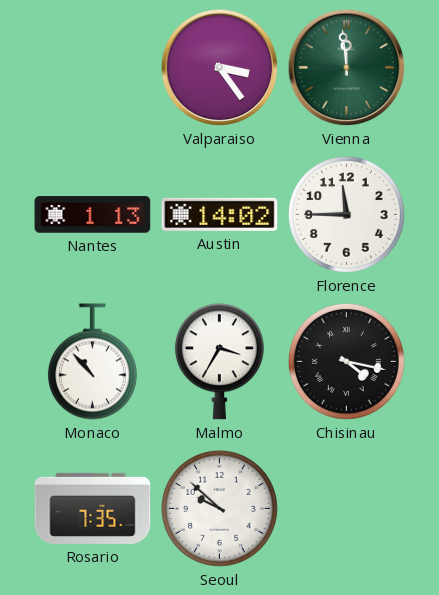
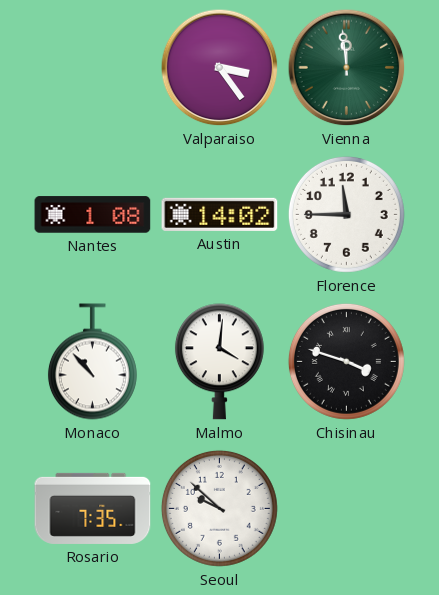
Nantes: 1:13 -> 1:08 (93, 215)
Malmo: 3:35 -> 4:01 (219, 362)
Chisinau: 4:17 -> 3:48 (346, 361)
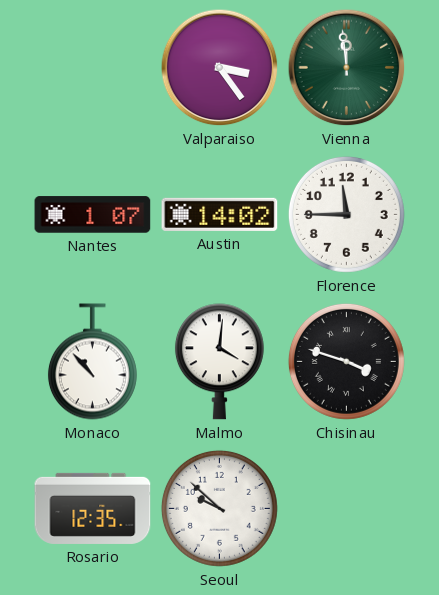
Nantes: 1:08 -> 1:07 (93, 215)
Rosario: 7:35 -> 12:35 (93, 508)
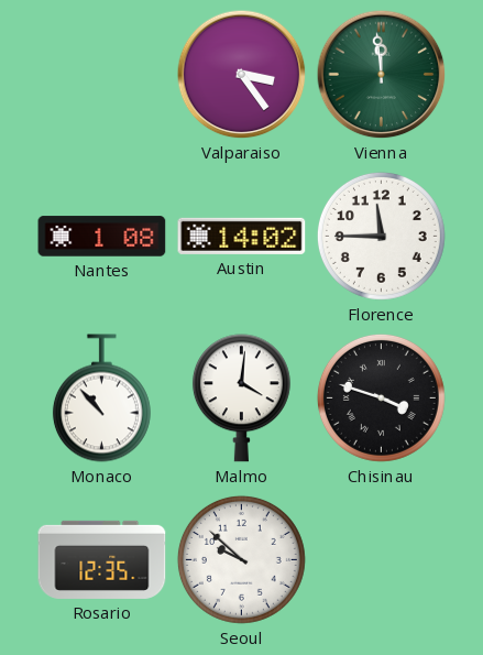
Nantes: 1:07 -> 1:08 (102, 237)
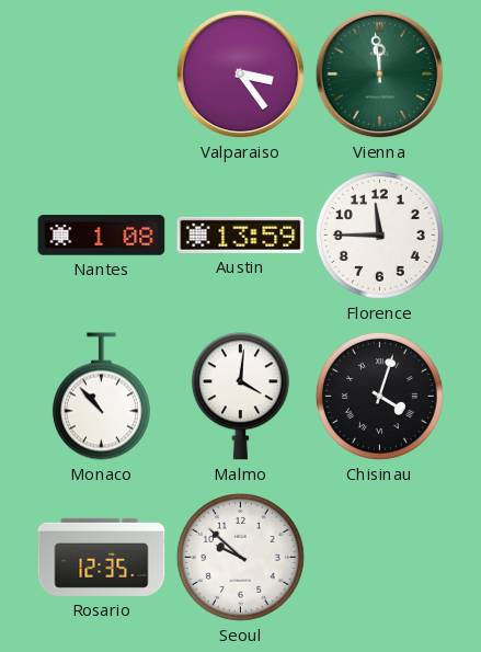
Austin: 14:02 -> 13:59 (241, 235)
Chisinau: 3:48 -> 4:03 (379, 396)
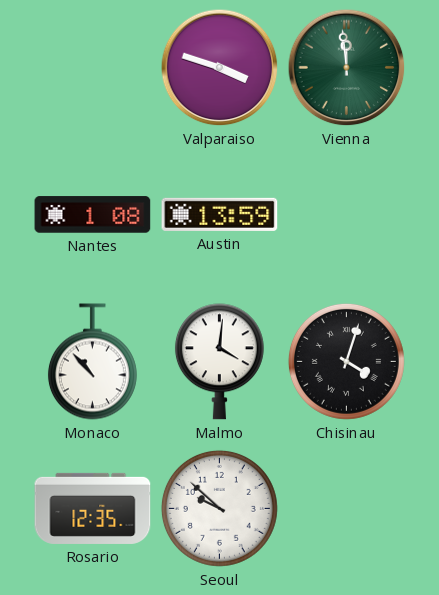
Valparaiso: 3:24 -> 3:48 (220, 68)
Florence: 11:45 -> none (379, 235)
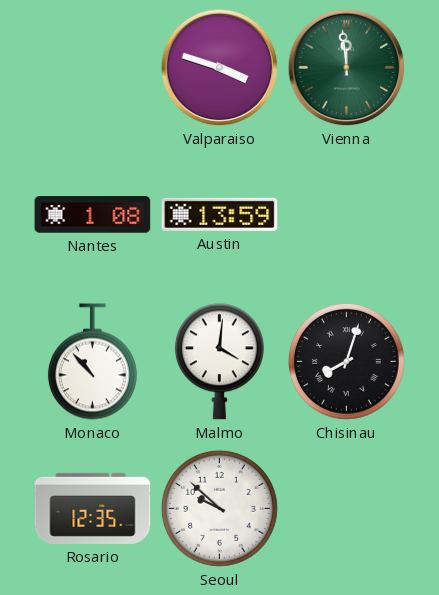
Chisinau: 4:03 -> 8:03 (346, 361)
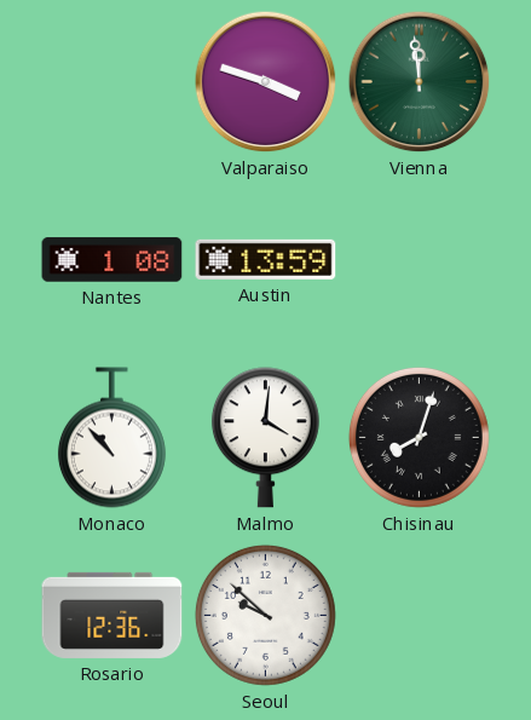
Rosario: 12:35 -> 12:36 (112, 615)
